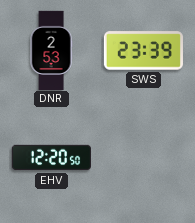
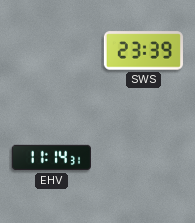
DNR: 2:53 -> none (51, 50)
EHV: 12:20 -> 11:14 (51, 158)
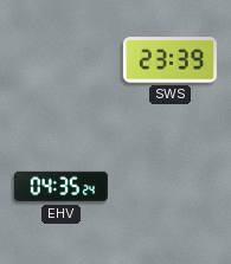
EHV: 11:14 -> 04:35 (60, 187)
